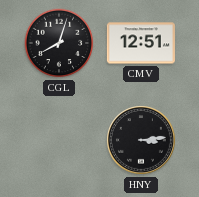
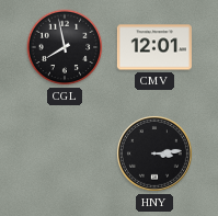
CGL: 8:03 -> 7:58 (65, 47)
CMV: 12:51 -> 12:01 (154, 47)
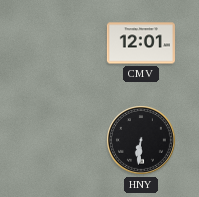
CGL: 7:58 -> none (65, 47)
HNY: 3:14 -> 6:31 (142, 141)
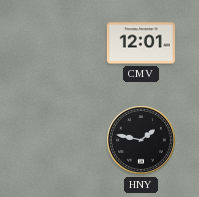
HNY: 6:31 -> 1:47 (142, 141)
